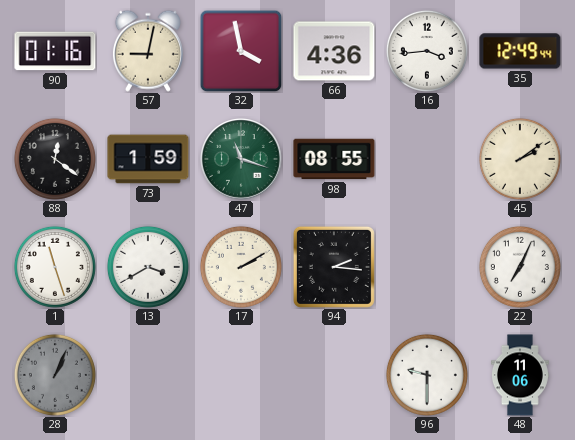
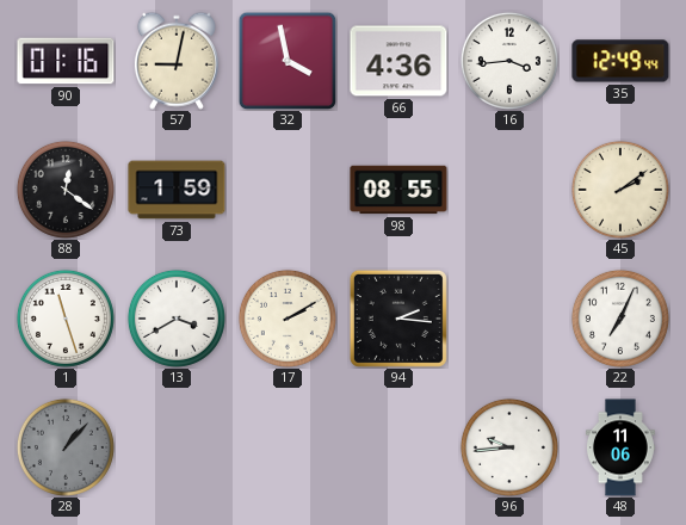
47: 11:18 -> none (242, 160)
28: 1:04 -> 1:07 (66, 447)
96: 9:30 -> 9:44 (509, 447)
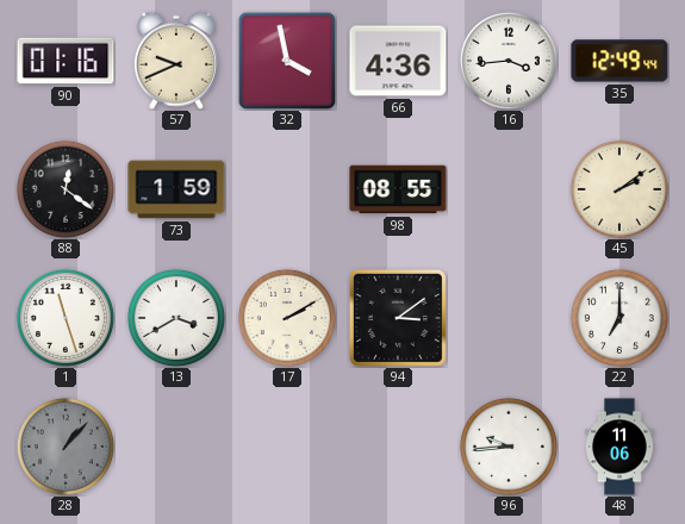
57: 9:02 -> 9:41 (176, 61)
94: 2:16 -> 3:09 (398, 318)
22: 7:04 -> 7:00 (619, 318)
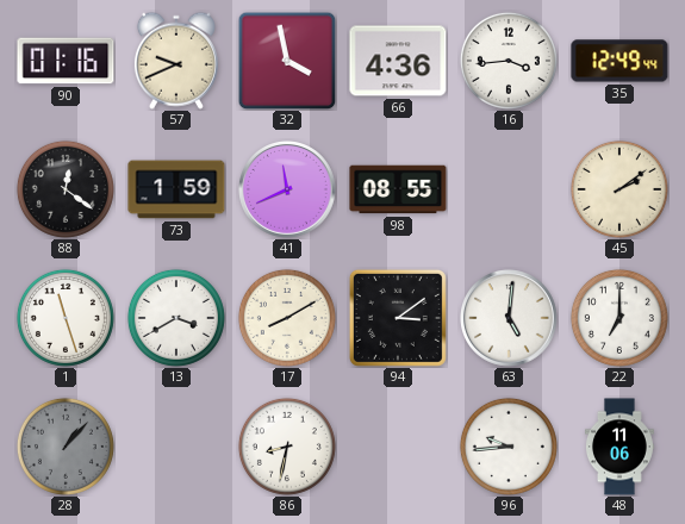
41: none -> 11:41 (288, 191)
17: 2:10 -> 8:10 (287, 318)
63: none -> 5:01 (510, 319)
86: none -> 8:32 (287, 447)
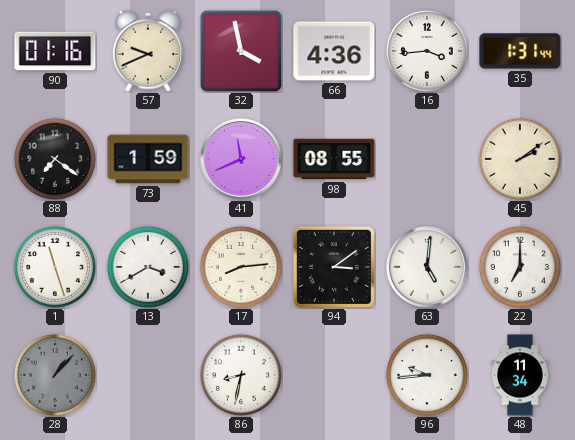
35: 12:49 -> 1:31 (520, 51)
88: 12:21 -> 7:21 (55, 159)
17: 8:10 -> 8:14 (241, 267)
48: 11:06 -> 11:34 (520, 375)
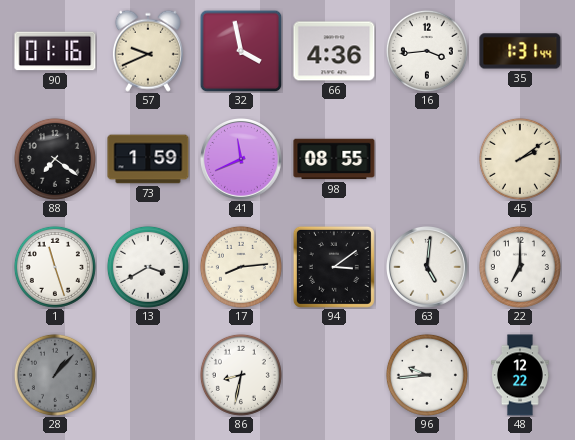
48: 11:34 -> 12:22 (520, 375)
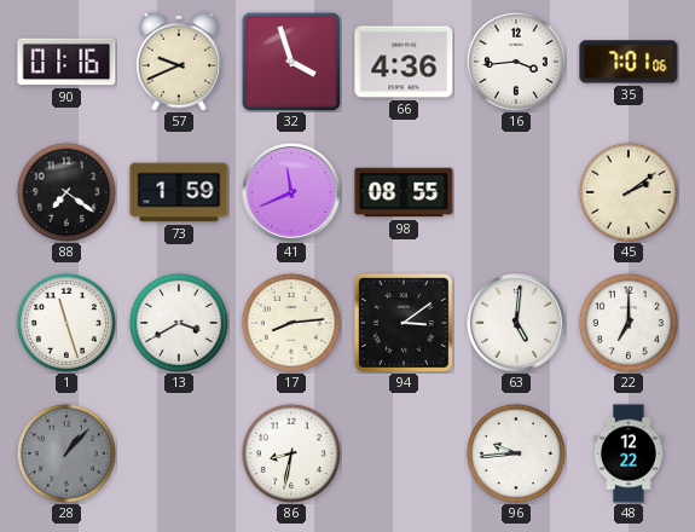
32: 3:58 -> 3:57 (291, 62)
35: 1:31 -> 7:01 (629, 62)
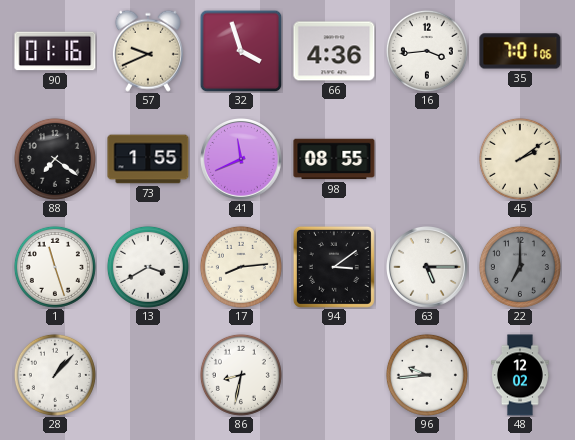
73: 1:59 -> 1:55 (148, 159)
63: 5:01 -> 5:15 (428, 268)
22 dial: white -> grey (520, 267)
28 dial: grey -> white (55, 375)
48: 12:22 -> 12:02 (520, 375)
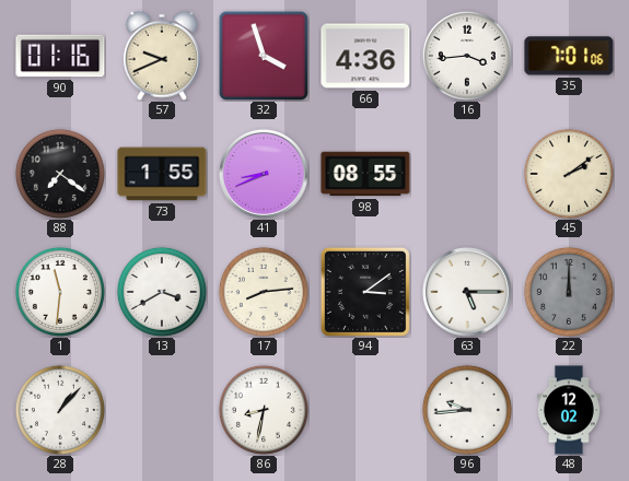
41: 11:41 -> 8:41 (265, 175)
1: 11:27 -> 11:31 (60, 292)
22: 7:00 -> 12:00 (569, 292)
